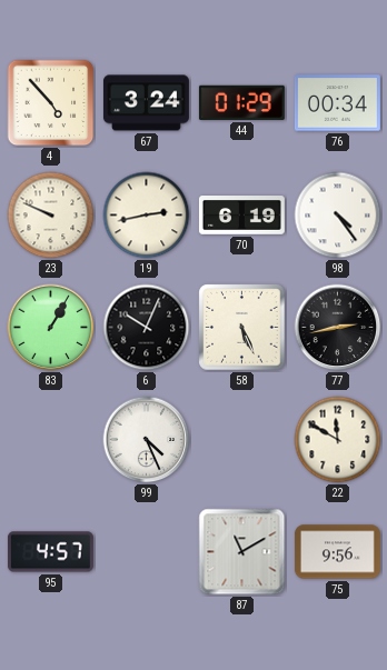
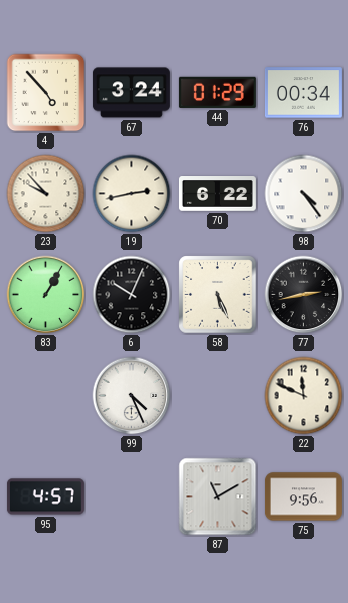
23: 9:49 -> 9:53 (46, 194)
70: 6:19 -> 6:22 (217, 194)
22: 11:50 -> 11:49 (304, 396)
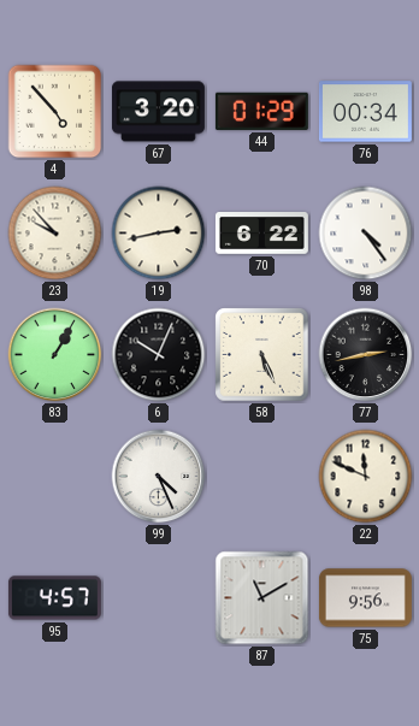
67: 3:24 -> 3:20 (158, 112)
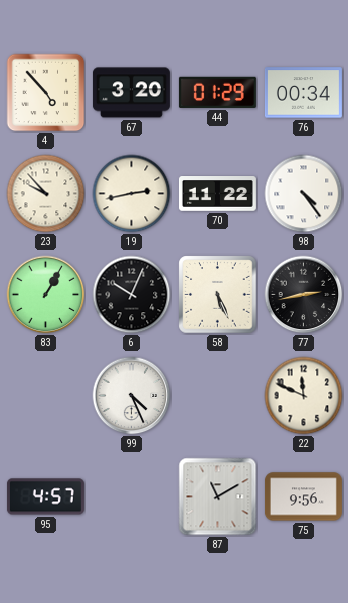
70: 6:22 -> 11:22 (217, 194)
